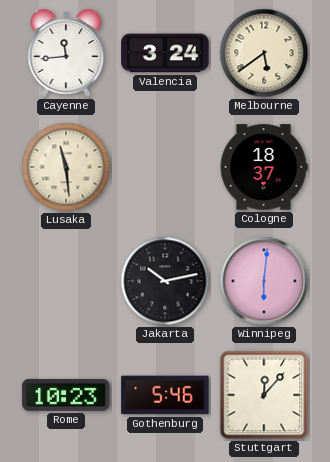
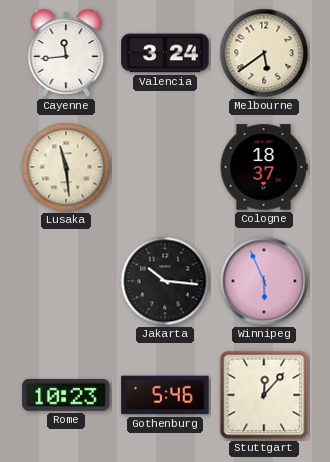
Jakarta: 10:13 -> 10:16 (165, 281)
Winnipeg: 6:01 -> 5:56 (264, 281)
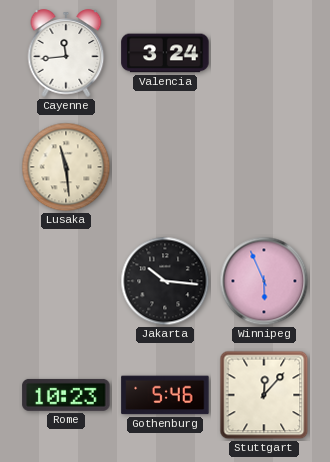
Melbourne: 5:39 -> none (264, 53)
Cologne: 18:37 -> none (264, 167)
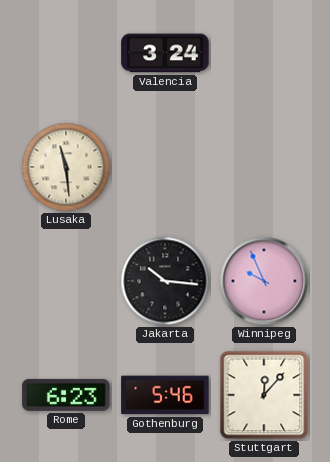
Cayenne: 11:44 -> none (66, 53)
Winnipeg: 5:56 -> 9:56 (264, 281)
Rome: 10:23 -> 6:23 (66, 395)
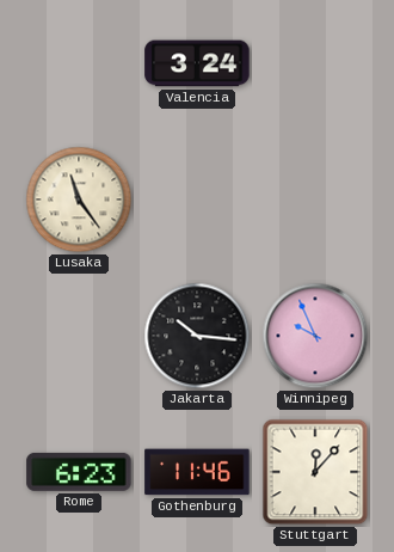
Lusaka: 11:29 -> 11:24 (79, 200)
Gothenburg: 5:46 -> 11:46 (197, 472)
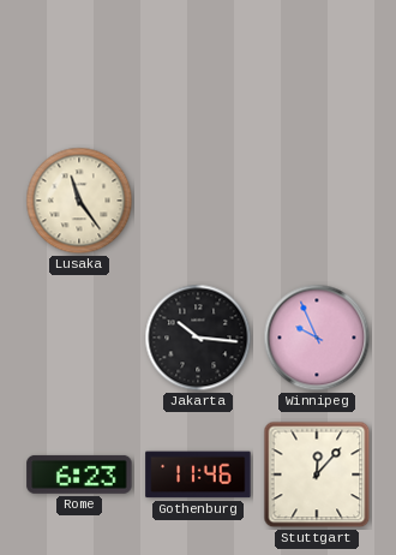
Valencia: 3:24 -> none (197, 63)
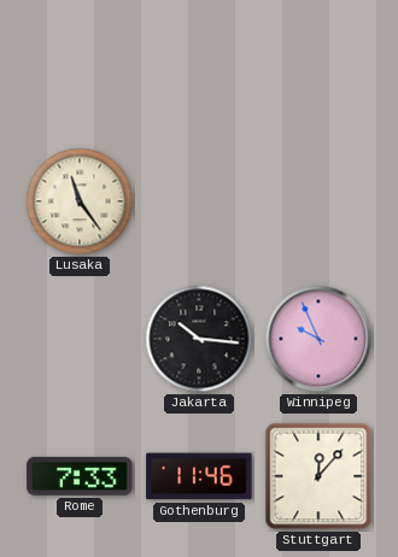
Rome: 6:23 -> 7:33 (80, 476)
